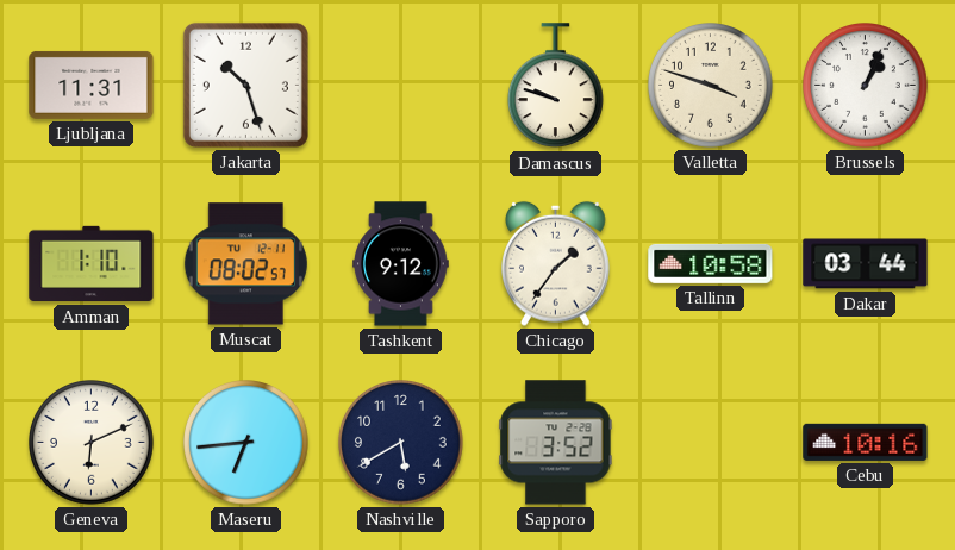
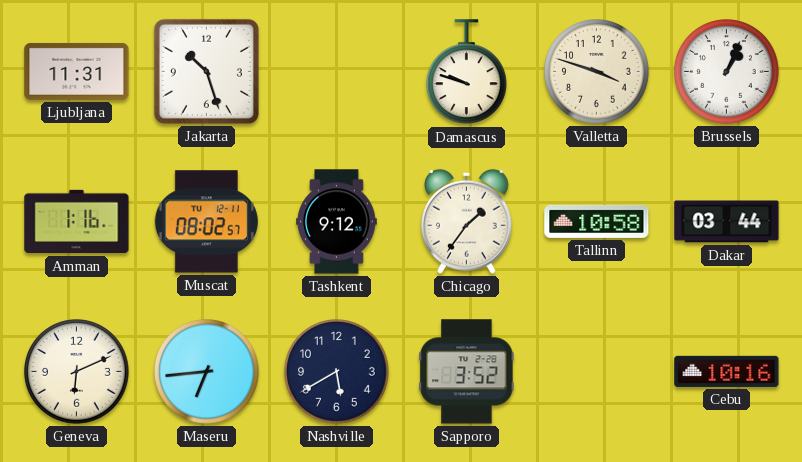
Amman: 1:10 -> 1:16 (77, 222)
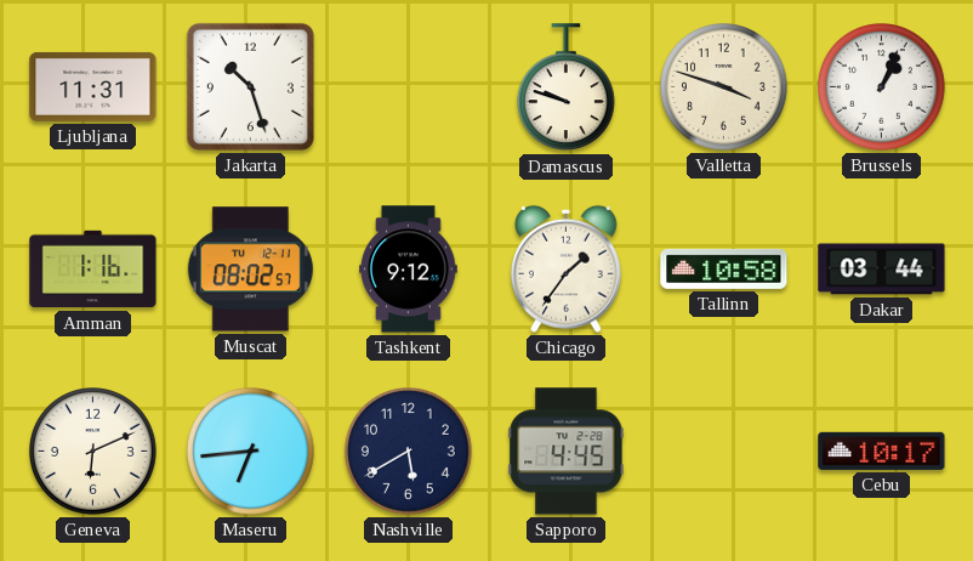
Sapporo: 3:52 -> 4:45 (567, 452)
Cebu: 10:16 -> 10:17 (882, 450)
